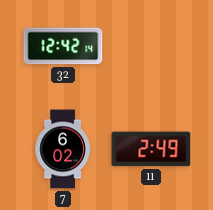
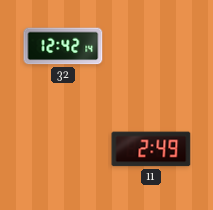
7: 6:02 -> none (63, 149)
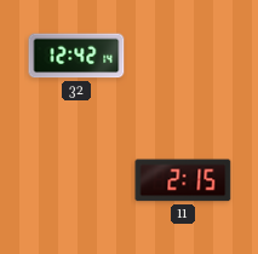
11: 2:49 -> 2:15 (183, 180)
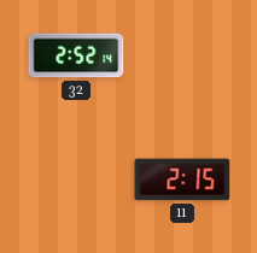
32: 12:42 -> 2:52 (76, 55)
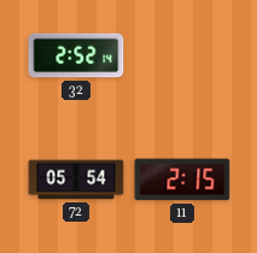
72: none -> 05:54 (76, 180)
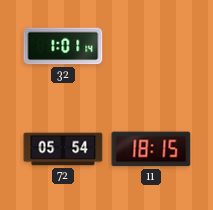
32: 2:52 -> 1:01 (63, 46)
11: 2:15 -> 18:15 (151, 149)
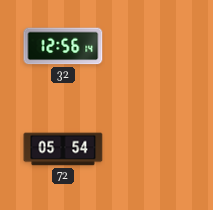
32: 1:01 -> 12:56 (63, 46)
11: 18:15 -> none (151, 149)
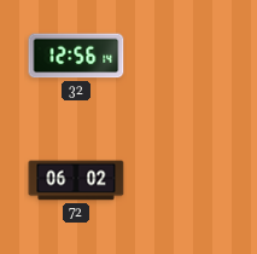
72: 05:54 -> 06:02 (76, 180)
